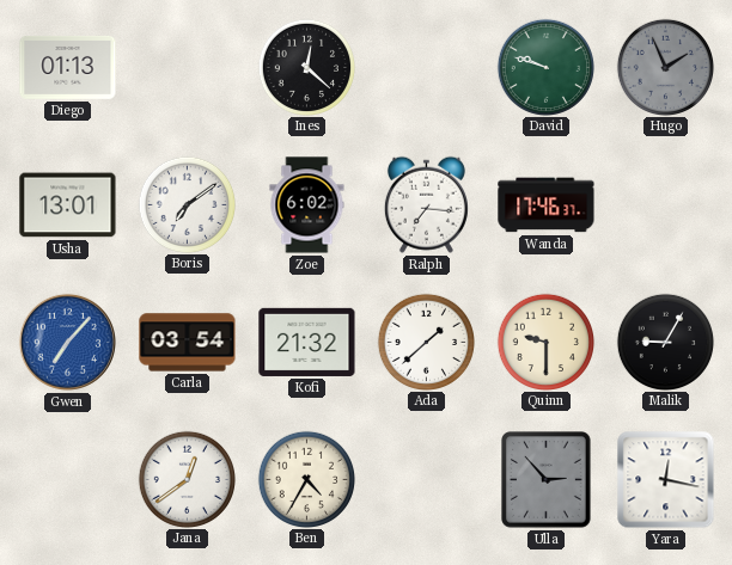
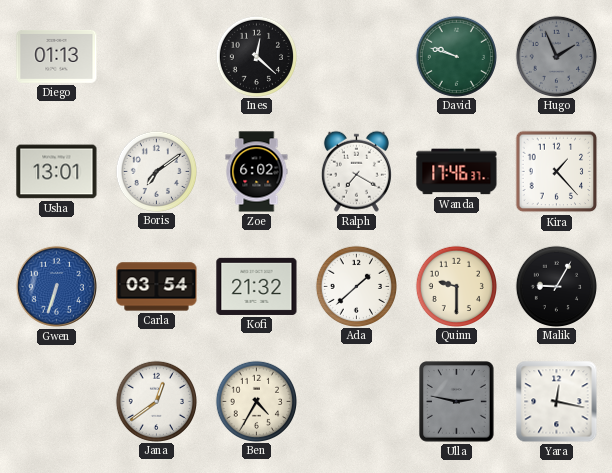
Ralph: 7:16 -> 7:20 (356, 171)
Kira: none -> 1:23 (557, 172)
Gwen: 7:07 -> 6:33 (56, 286)
Ulla: 2:53 -> 2:47 (457, 402)
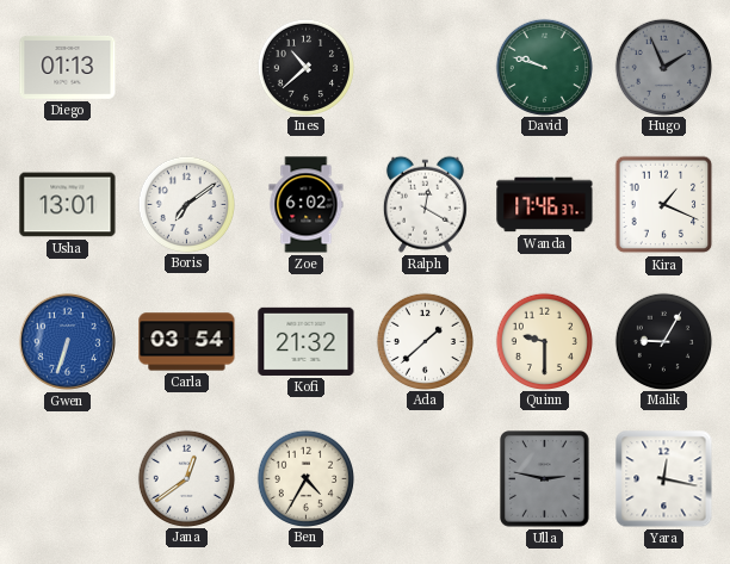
Ines: 12:22 -> 10:38 (305, 67)
Ralph: 7:20 -> 12:20 (425, 204)
Kira: 1:23 -> 1:19 (664, 205)
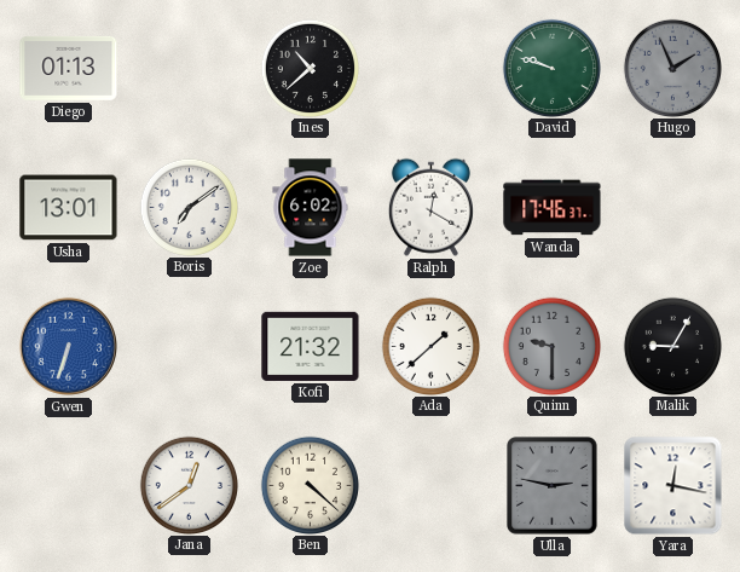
Kira: 1:19 -> none (664, 205)
Carla: 03:54 -> none (187, 342)
Quinn dial: cream -> grey (551, 346)
Ben: 4:35 -> 4:22 (310, 485)
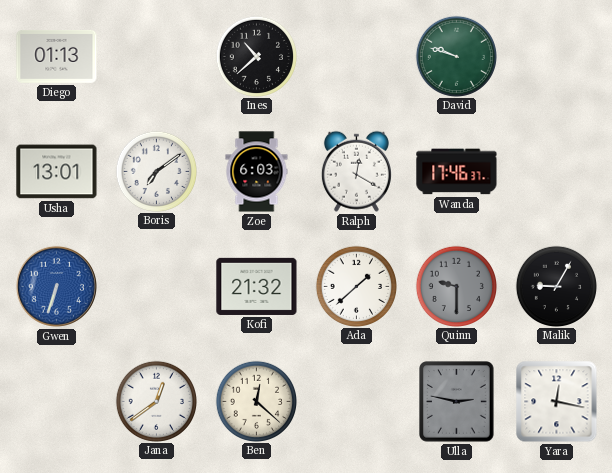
Hugo: 1:56 -> none (672, 68)
Zoe: 6:02 -> 6:03 (257, 172)
Ben: 4:22 -> 12:22 (256, 401)
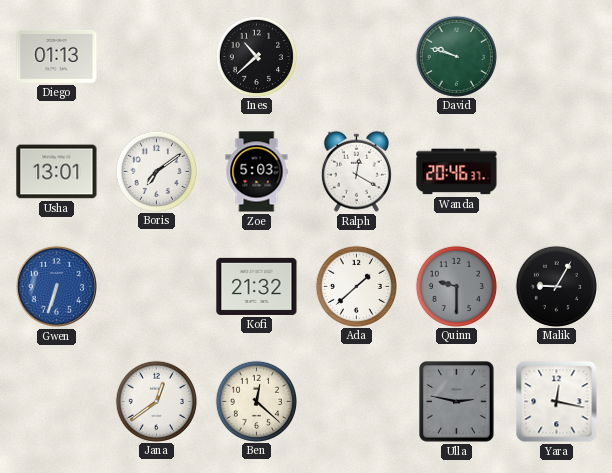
Zoe: 6:03 -> 5:03 (257, 172)
Wanda: 17:46 -> 20:46 (457, 172)
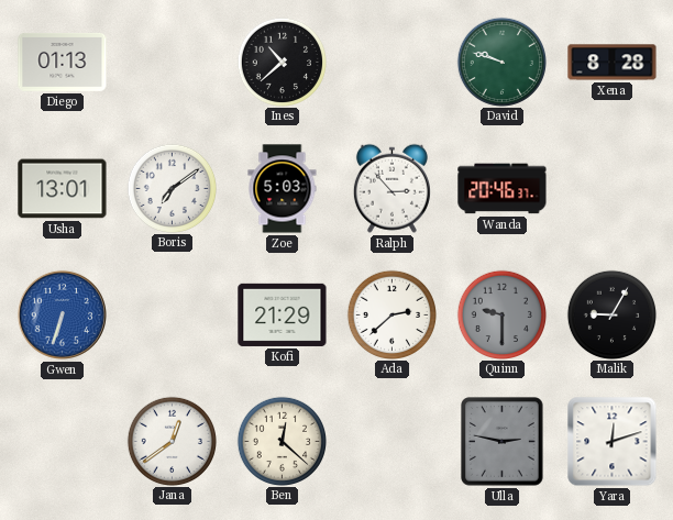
Xena: none -> 8:28 (613, 63)
Ralph: 12:20 -> 2:53 (391, 188)
Kofi: 21:32 -> 21:29 (283, 314)
Ada: 1:38 -> 2:38 (391, 314)
Yara: 12:17 -> 12:12 (613, 442)
